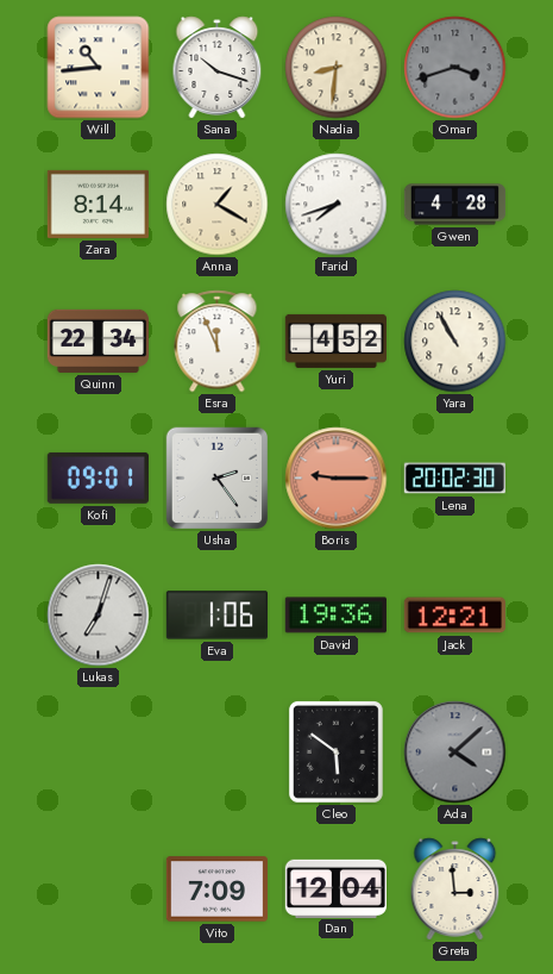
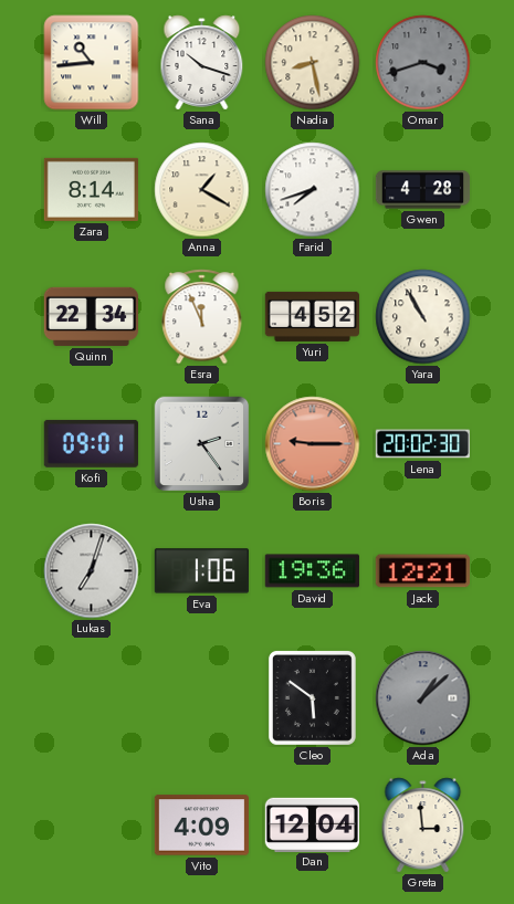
Nadia: 8:31 -> 8:28 (313, 63)
Ada: 4:08 -> 1:08 (423, 698)
Vito: 7:09 -> 4:09 (201, 826)
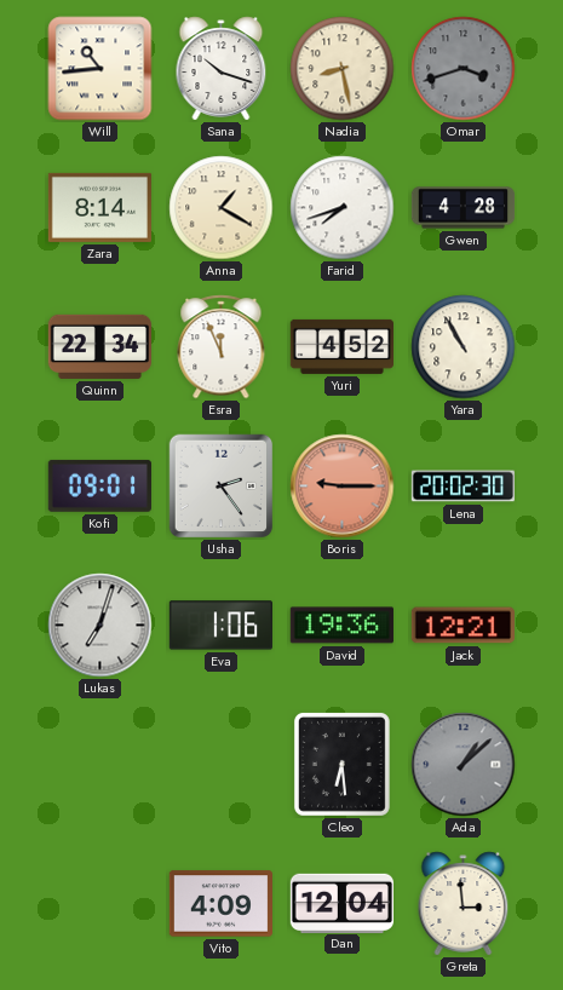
Cleo: 5:51 -> 6:29 (341, 764)
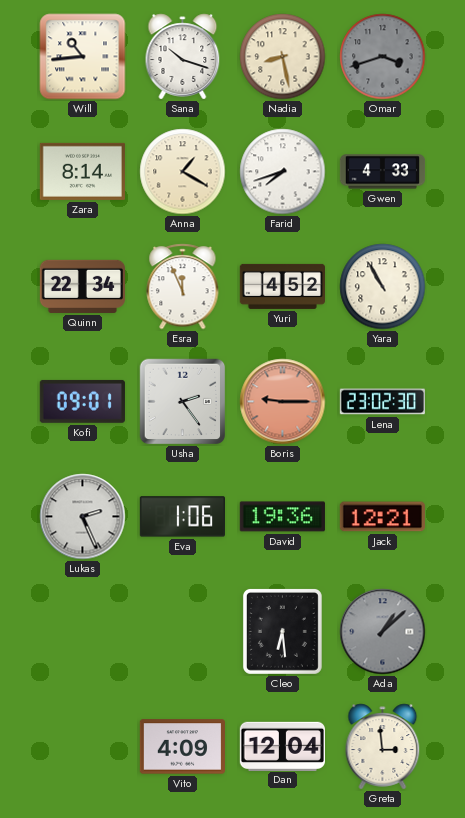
Gwen: 4:28 -> 4:33 (383, 172)
Lena: 20:02 -> 23:02 (382, 402)
Lukas: 7:03 -> 2:26 (83, 517)
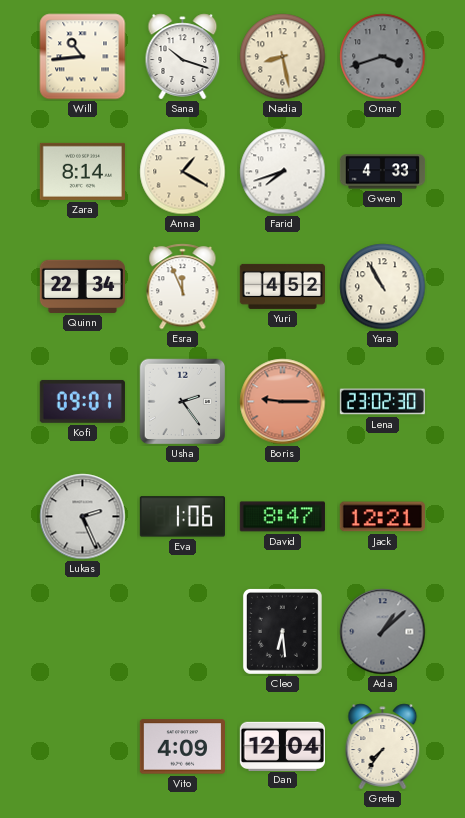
David: 19:36 -> 8:47 (282, 517)
Greta: 2:59 -> 7:36 (383, 747)
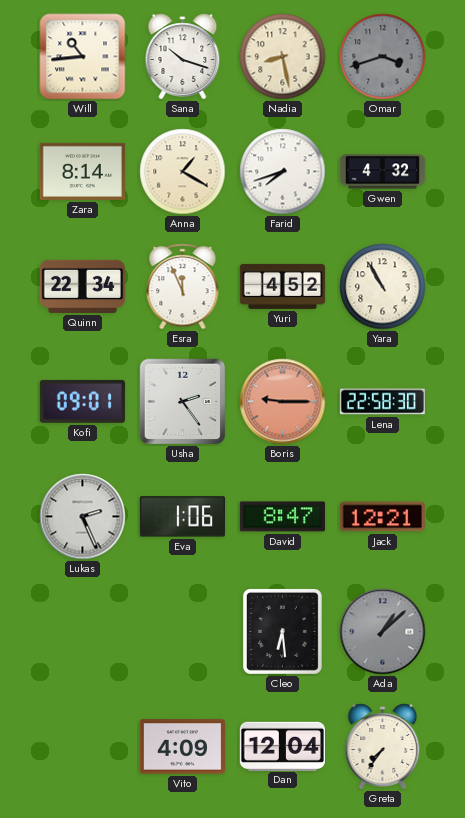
Gwen: 4:33 -> 4:32 (383, 172)
Lena: 23:02 -> 22:58 (382, 402)
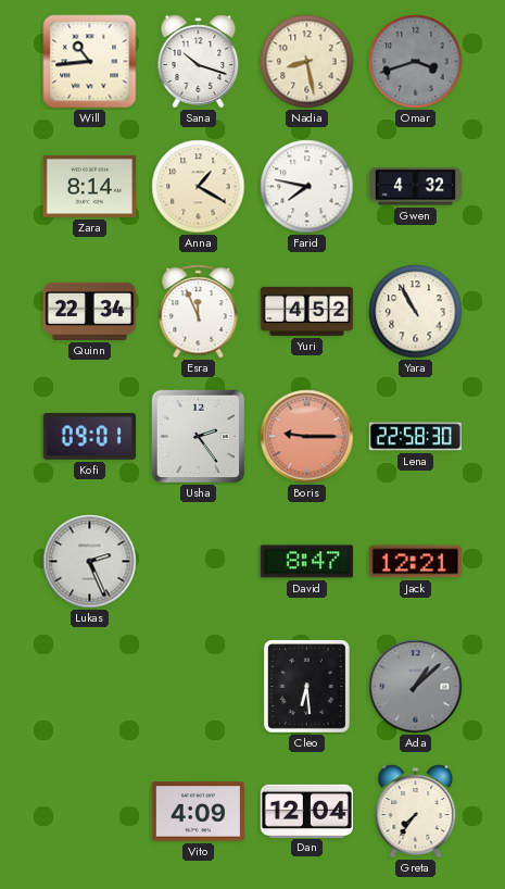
Farid: 7:42 -> 7:47 (307, 187)
Eva: 1:06 -> none (182, 517)
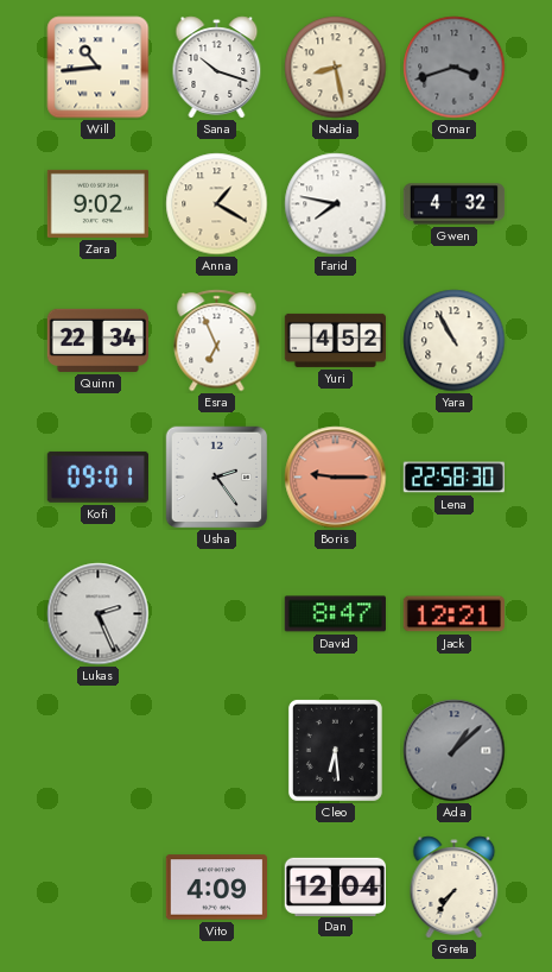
Zara: 8:14 -> 9:02 (97, 203)
Esra: 11:56 -> 6:56 (217, 341)
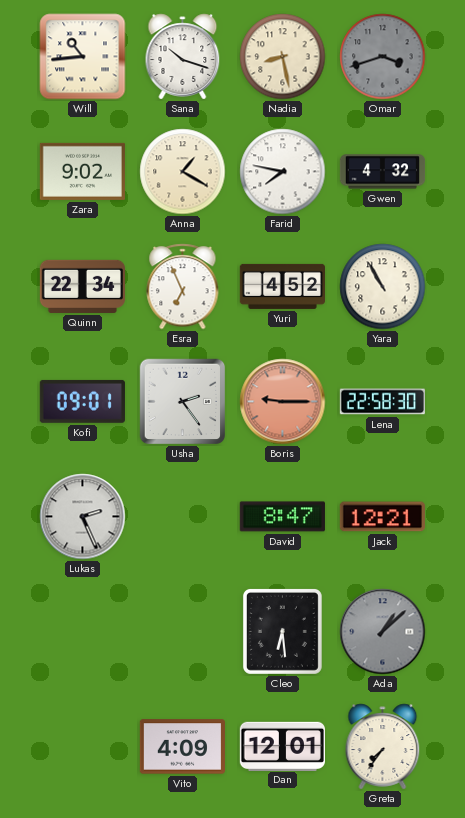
Dan: 12:04 -> 12:01 (282, 746)
